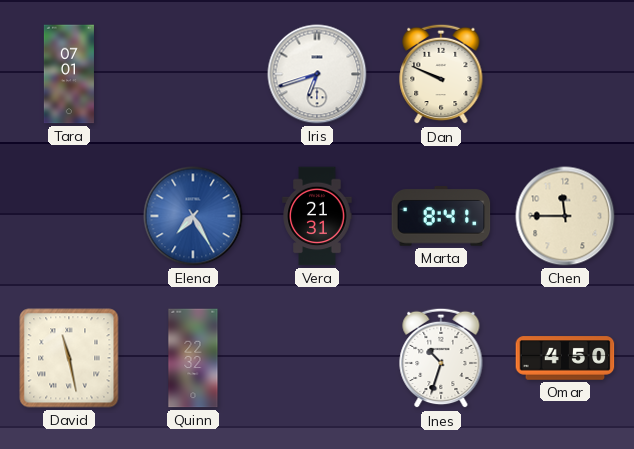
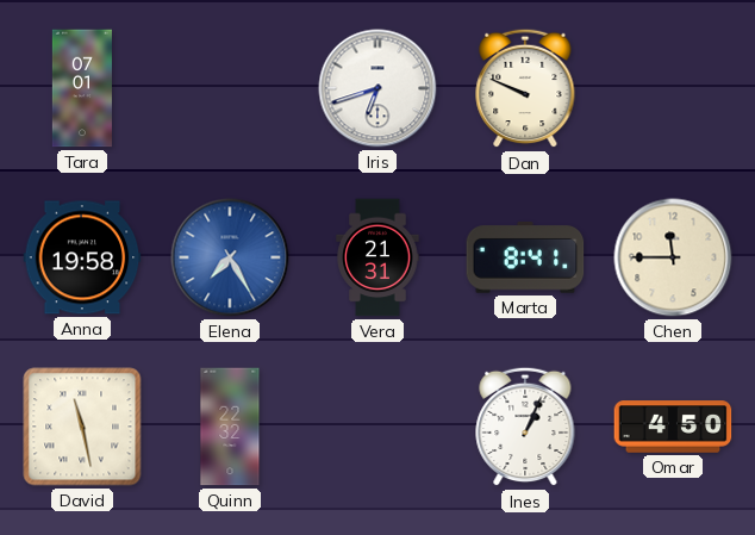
Anna: none -> 19:58 (82, 257)
Ines: 10:33 -> 1:04 (525, 427)
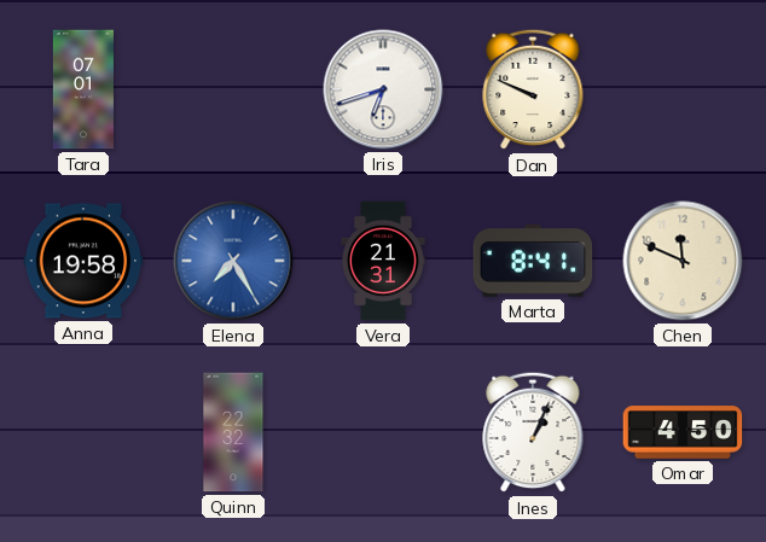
Chen: 11:45 -> 11:49 (683, 261)
David: 11:28 -> none (82, 427)
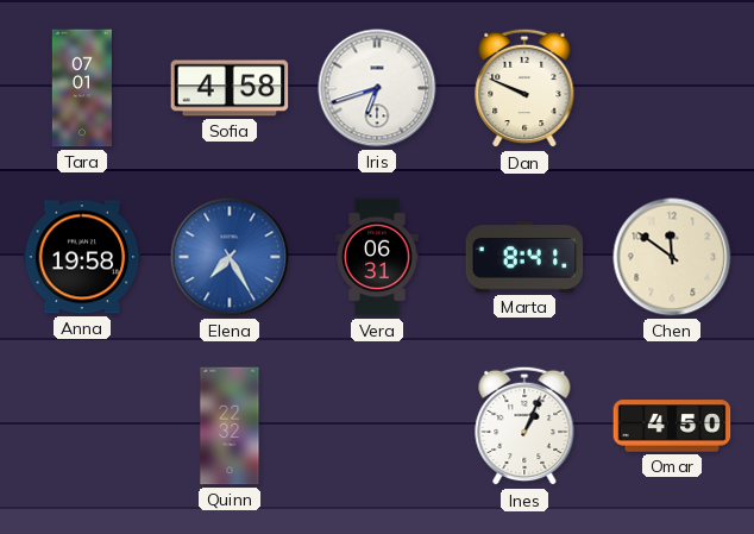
Sofia: none -> 4:58 (230, 88)
Vera: 21:31 -> 06:31 (377, 257)
Chen: 11:49 -> 11:51 (672, 257)
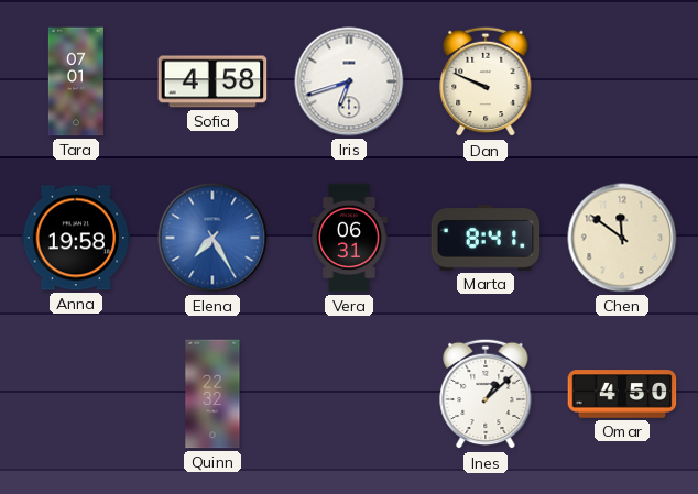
Ines: 1:04 -> 1:08 (486, 394)
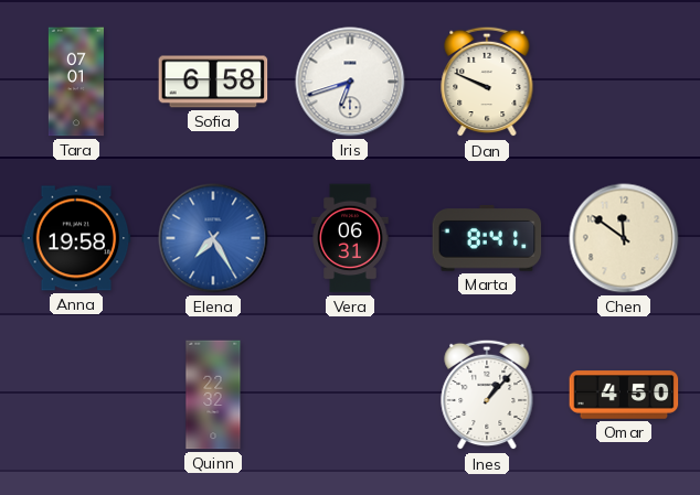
Sofia: 4:58 -> 6:58 (213, 82)
Ines: 1:08 -> 1:07 (487, 395)
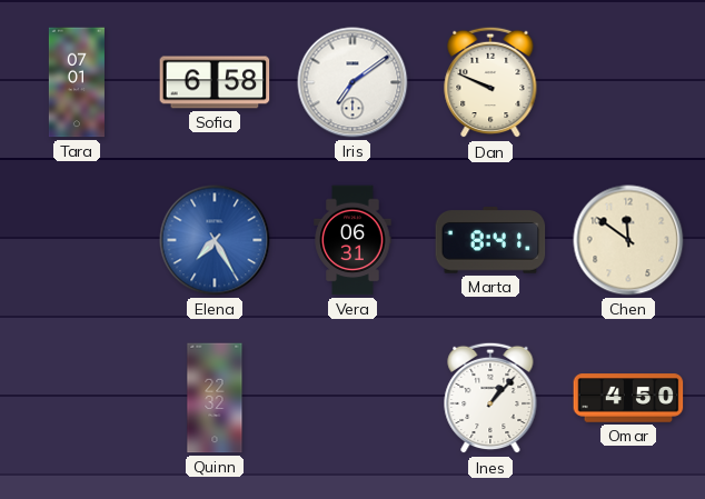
Iris: 6:42 -> 7:09 (352, 82)
Anna: 19:58 -> none (76, 238)
